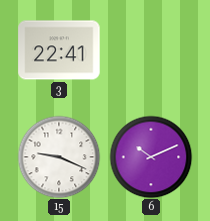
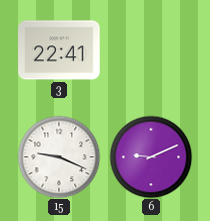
6: 10:11 -> 9:11 (151, 157)
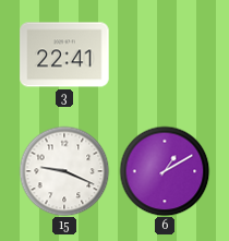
6: 9:11 -> 1:10 (165, 171)
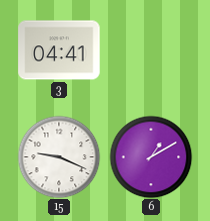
3: 22:41 -> 04:41 (59, 50)
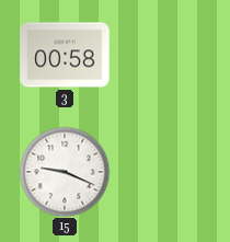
3: 04:41 -> 00:58 (65, 55)
6: 1:10 -> none (151, 157)
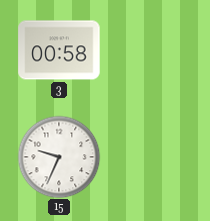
15: 9:19 -> 9:34 (59, 157)
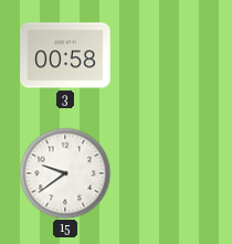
15: 9:34 -> 9:39 (65, 173)
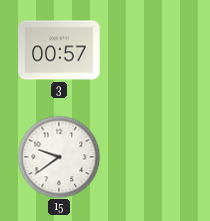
3: 00:58 -> 00:57 (59, 50)
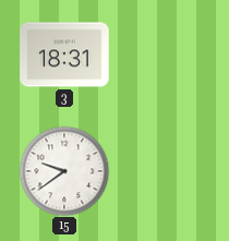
3: 00:57 -> 18:31 (64, 55)
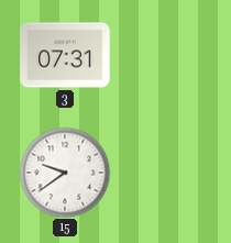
3: 18:31 -> 07:31 (65, 55)
